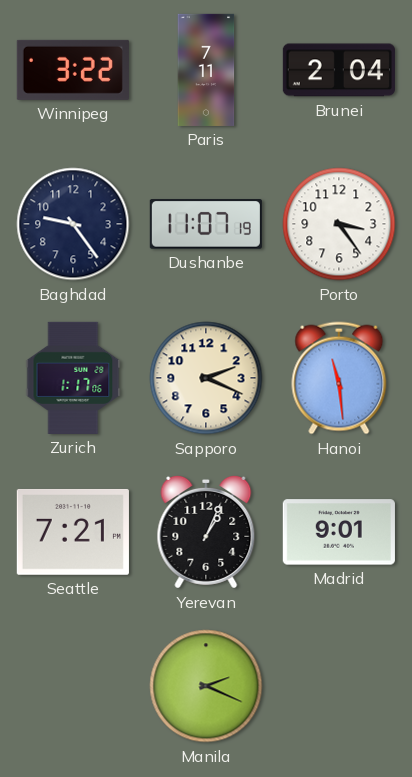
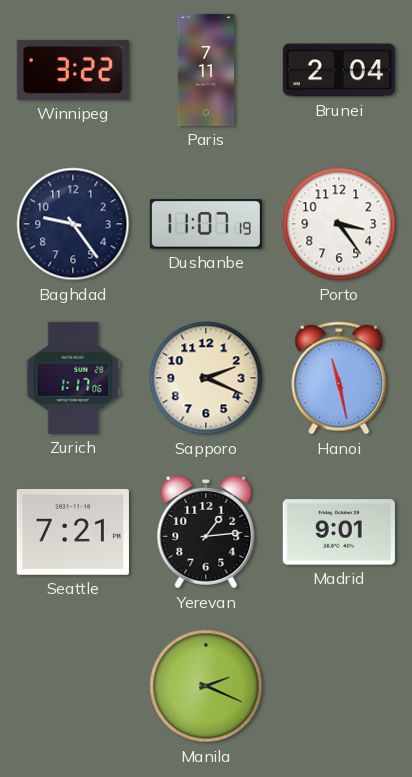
Hanoi: 11:29 -> 11:28 (339, 378)
Yerevan: 1:04 -> 1:14 (206, 532)
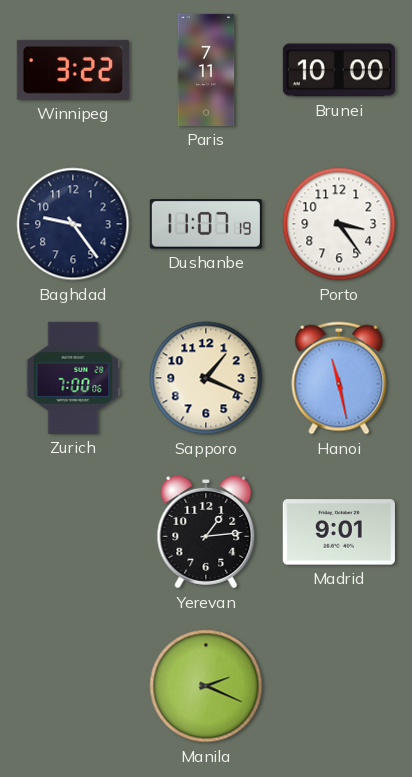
Brunei: 2:04 -> 10:00 (339, 70)
Zurich: 1:17 -> 7:00 (73, 378)
Sapporo: 2:19 -> 1:19 (206, 378)
Seattle: 7:21 -> none (73, 532)
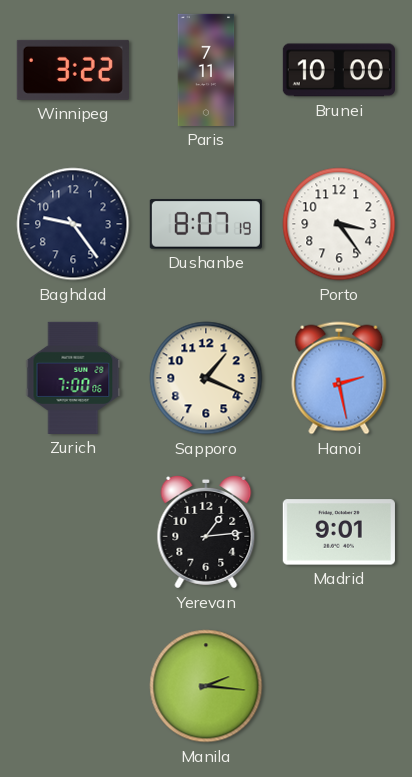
Dushanbe: 11:07 -> 8:07 (206, 224)
Hanoi: 11:28 -> 2:28 (339, 378)
Manila: 2:19 -> 2:16 (206, 686)
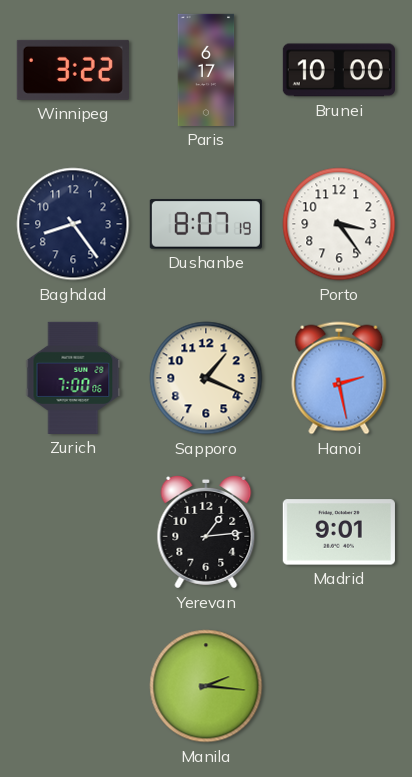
Paris: 7:11 -> 6:17 (206, 70)
Baghdad: 9:24 -> 8:24 (73, 224)
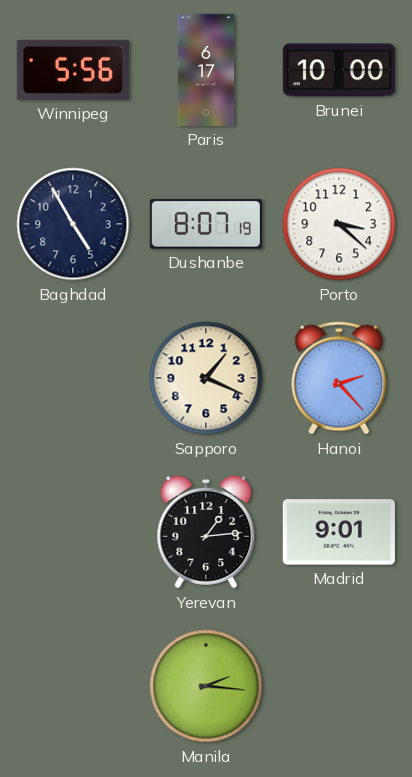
Winnipeg: 3:22 -> 5:56 (73, 70)
Baghdad: 8:24 -> 4:55 (73, 224)
Porto: 3:24 -> 3:22 (339, 224)
Zurich: 7:00 -> none (73, 378)
Hanoi: 2:28 -> 2:23 (339, 378)
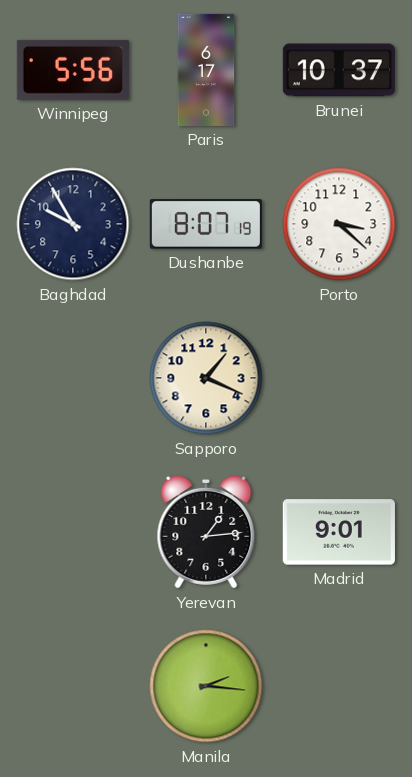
Brunei: 10:00 -> 10:37 (339, 70)
Baghdad: 4:55 -> 9:55 (73, 224)
Hanoi: 2:23 -> none (339, 378)
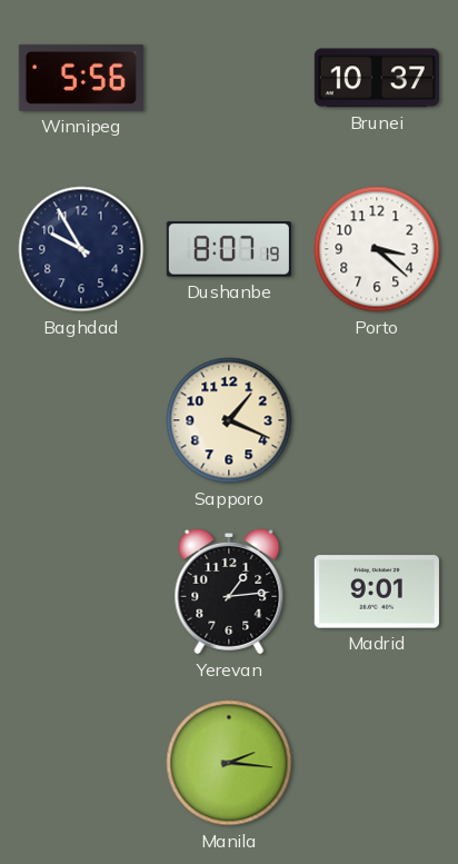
Paris: 6:17 -> none (206, 70)
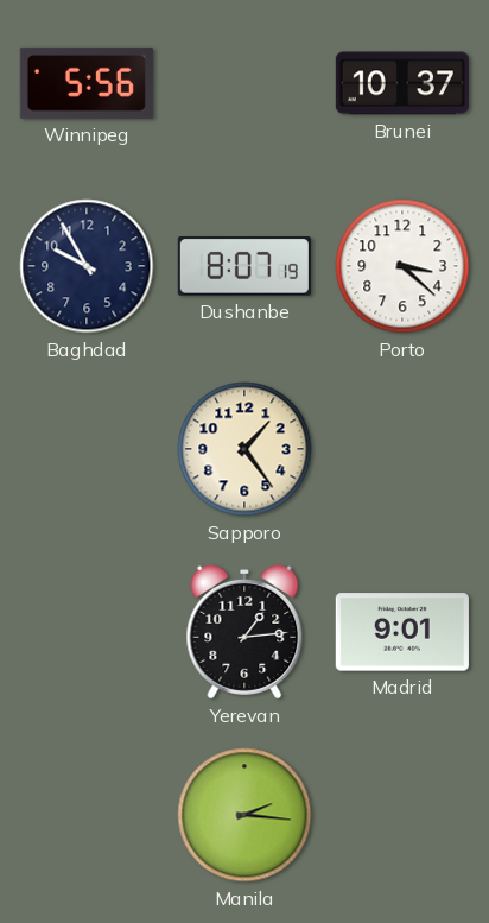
Sapporo: 1:19 -> 1:24 (244, 449)
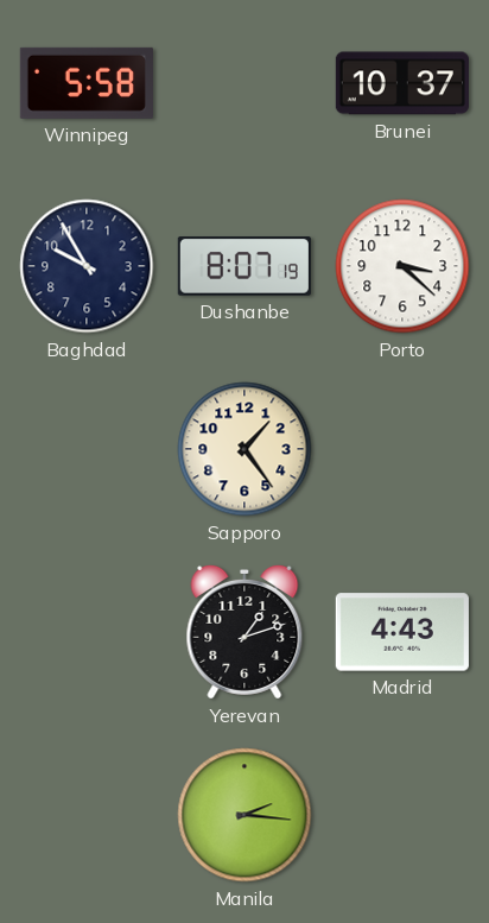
Winnipeg: 5:56 -> 5:58 (87, 83)
Yerevan: 1:14 -> 1:12 (244, 632)
Madrid: 9:01 -> 4:43 (402, 632)
